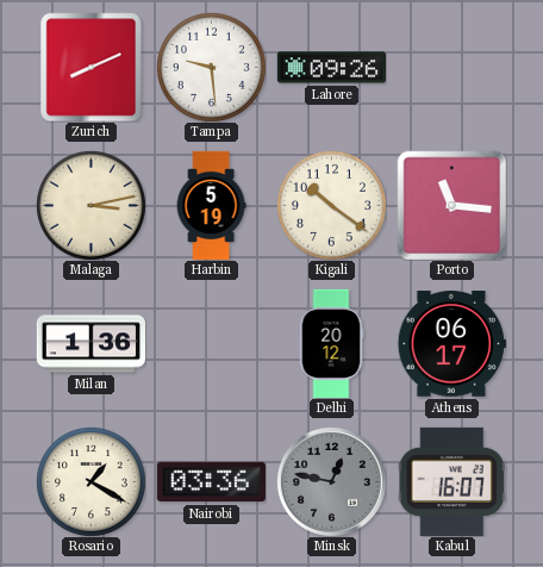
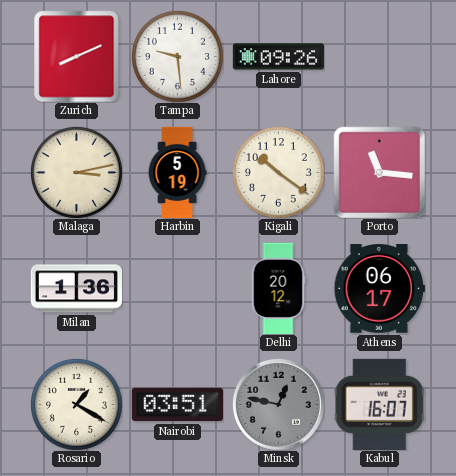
Nairobi: 03:36 -> 03:51 (177, 405)
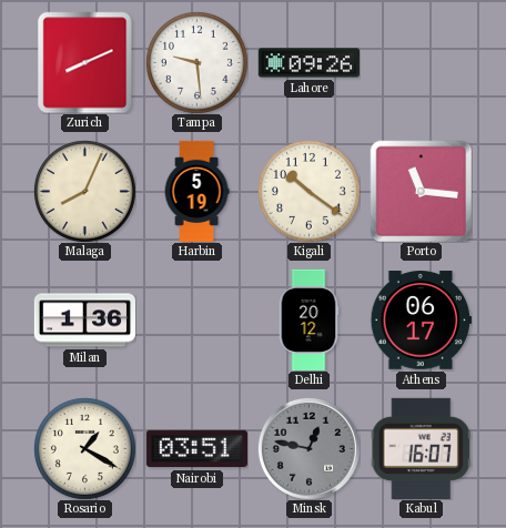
Malaga: 3:13 -> 8:04 (84, 191)
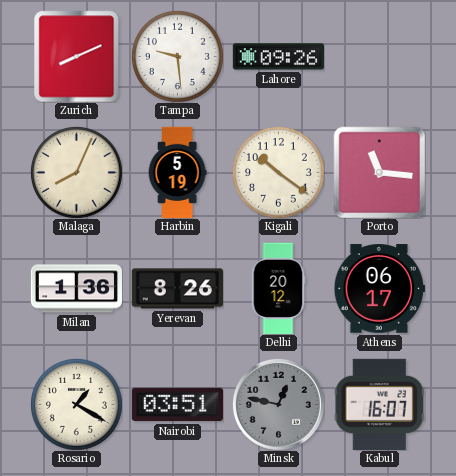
Yerevan: none -> 8:26 (177, 289)
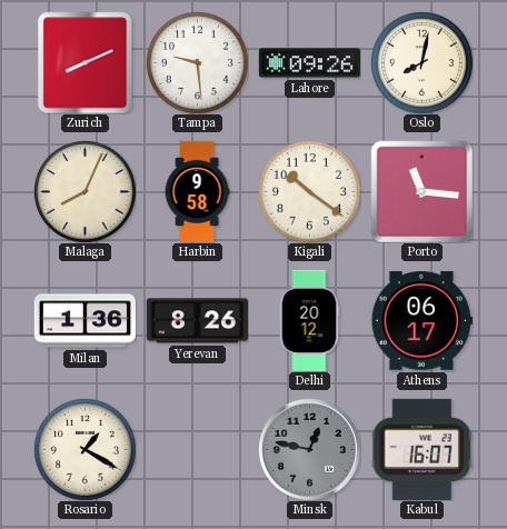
Oslo: none -> 8:02 (421, 62)
Harbin: 5:19 -> 9:58 (197, 191)
Nairobi: 03:51 -> none (177, 405)
